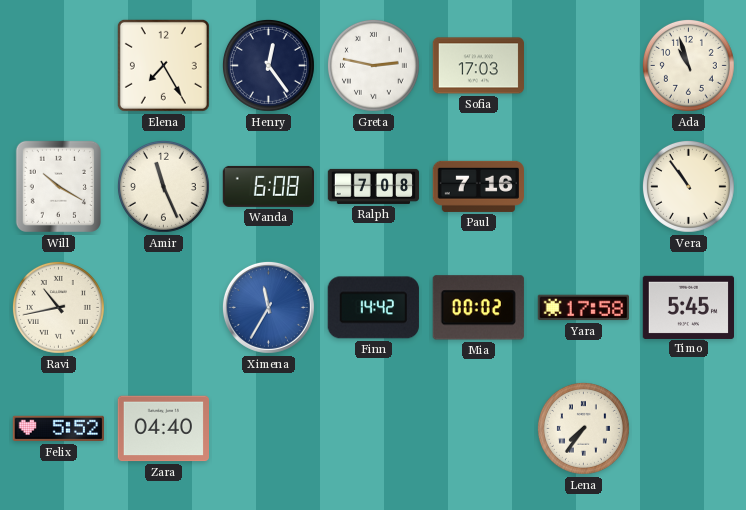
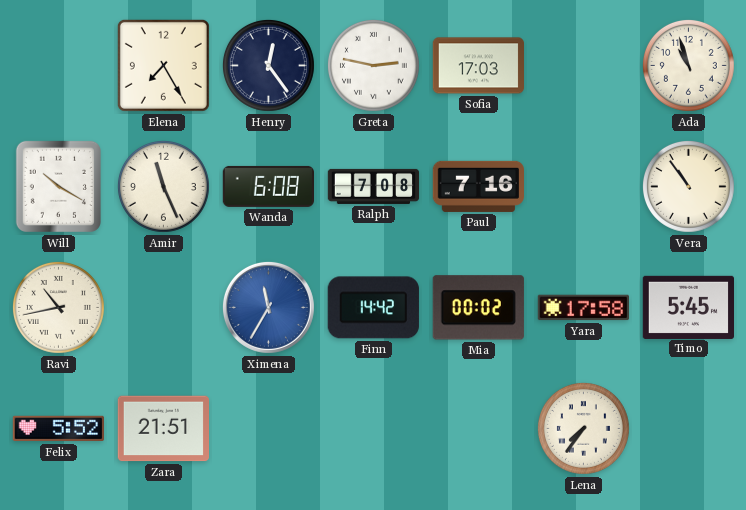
Zara: 04:40 -> 21:51 (163, 429)
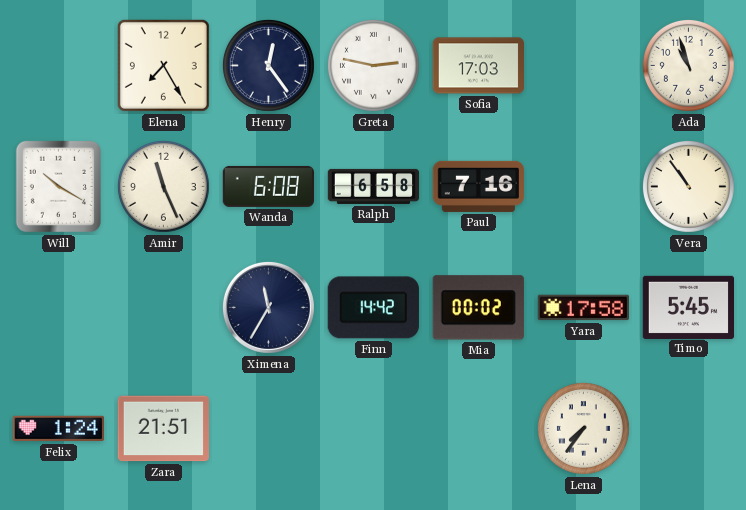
Ralph: 7:08 -> 6:58 (374, 186)
Ravi: 10:43 -> none (58, 307)
Ximena dial: blue -> navy (268, 307)
Felix: 5:52 -> 1:24 (58, 429)
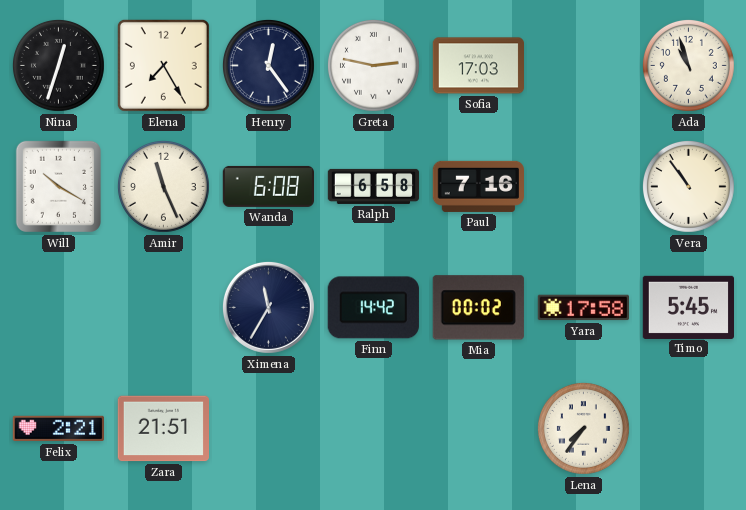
Nina: none -> 12:33 (58, 65)
Felix: 1:24 -> 2:21 (58, 429)
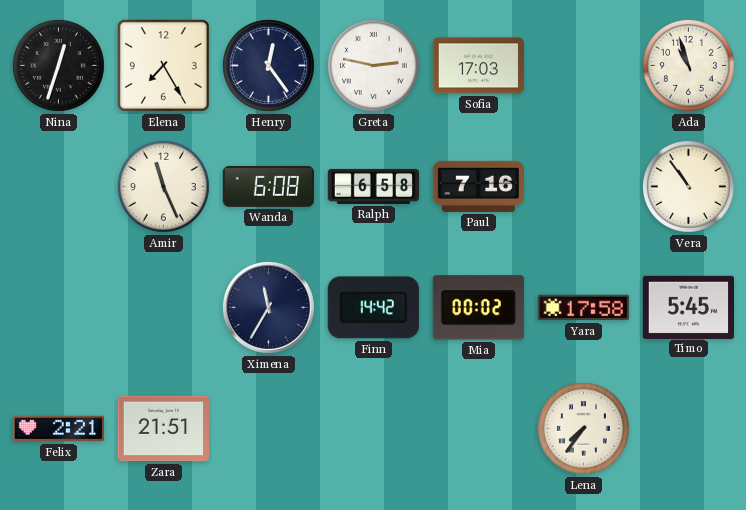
Will: 10:20 -> none (58, 186)
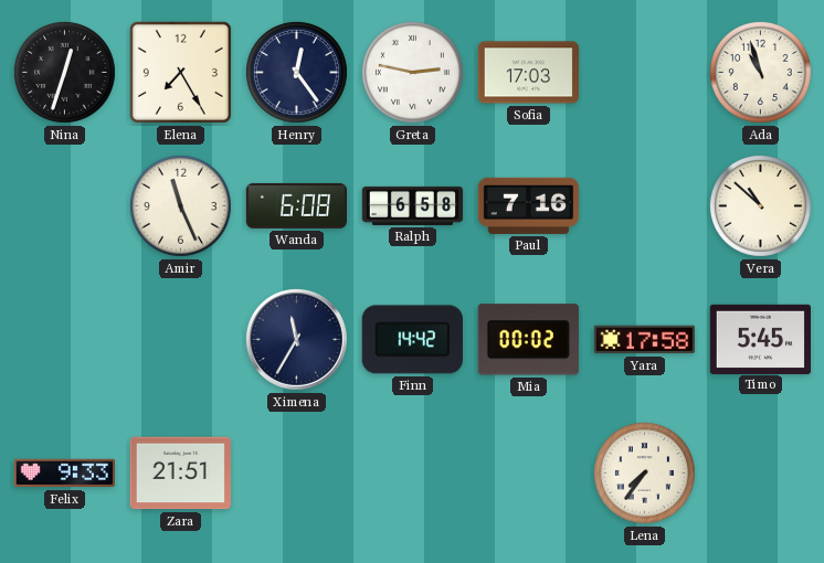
Vera: 10:54 -> 10:52 (760, 205)
Felix: 2:21 -> 9:33 (64, 474)
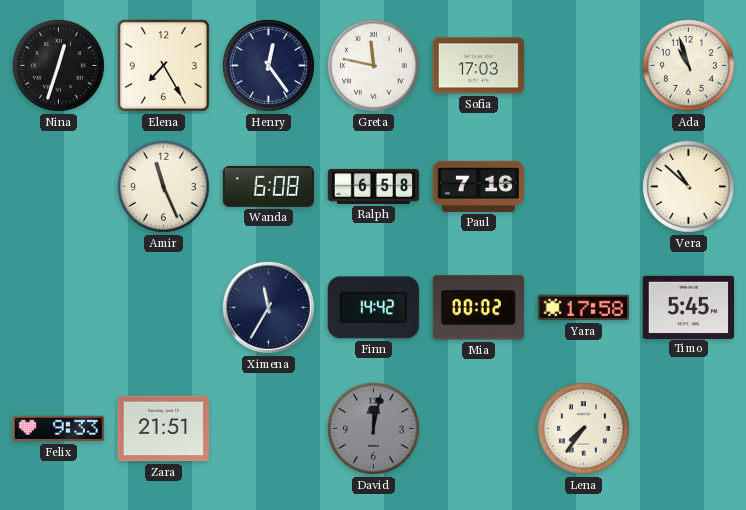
Greta: 2:47 -> 11:47 (373, 65)
David: none -> 12:02 (373, 428)
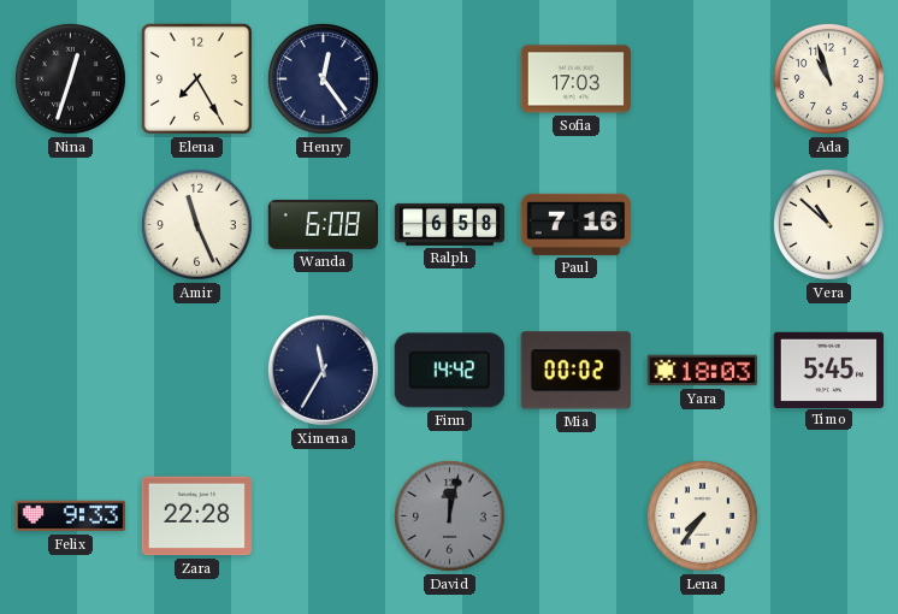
Greta: 11:47 -> none (373, 65)
Yara: 17:58 -> 18:03 (702, 371)
Zara: 21:51 -> 22:28 (196, 516)
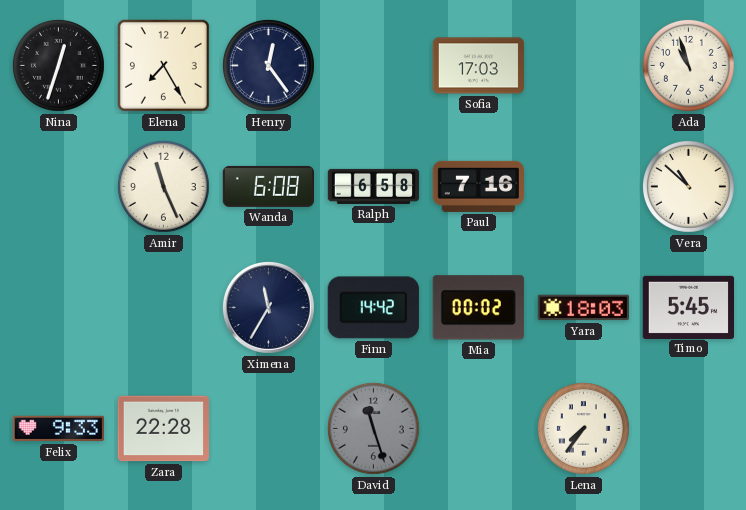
David: 12:02 -> 11:27 (373, 428)
